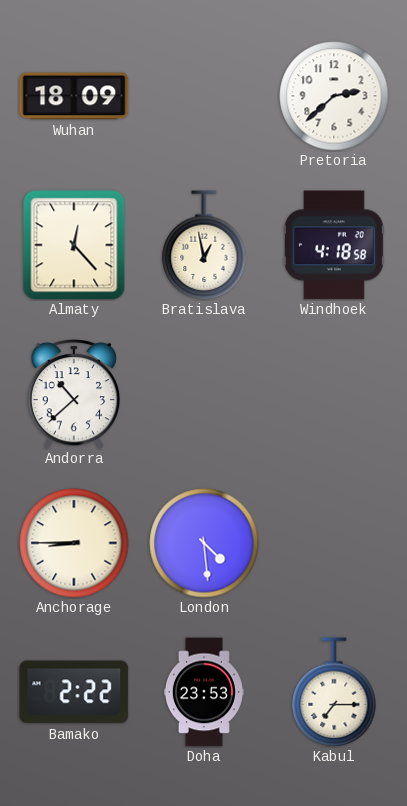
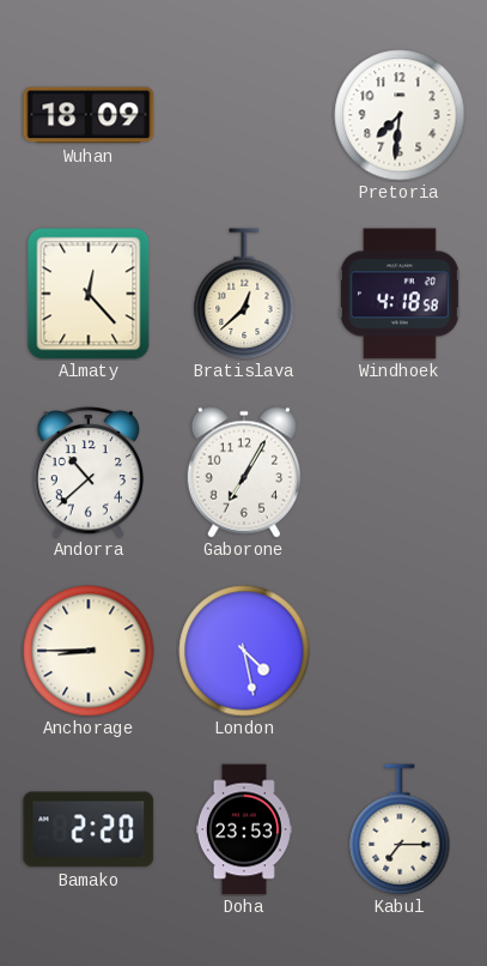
Pretoria: 2:38 -> 7:31 (400, 115)
Bratislava: 12:58 -> 12:38 (244, 294)
Gaborone: none -> 7:05 (244, 472)
London: 4:29 -> 4:28 (244, 651)
Bamako: 2:22 -> 2:20 (89, 829)
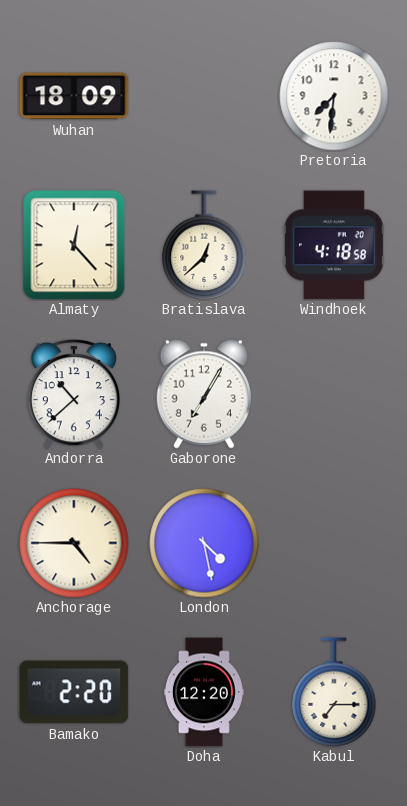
Anchorage: 8:45 -> 4:45 (74, 543)
Doha: 23:53 -> 12:20 (204, 692)
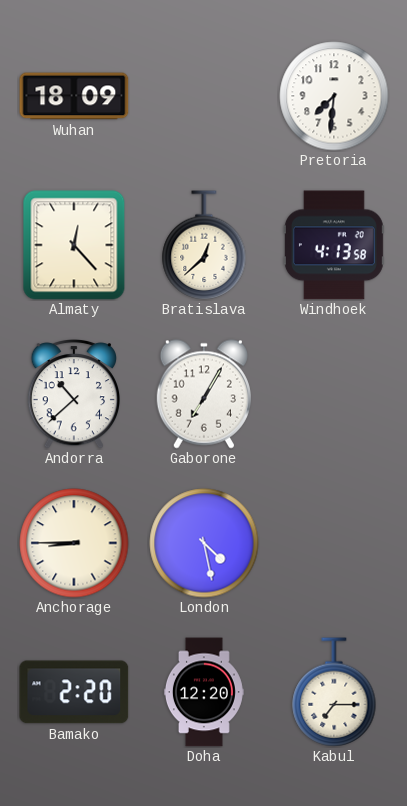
Windhoek: 4:18 -> 4:13 (334, 245)
Anchorage: 4:45 -> 8:45 (74, 543)
